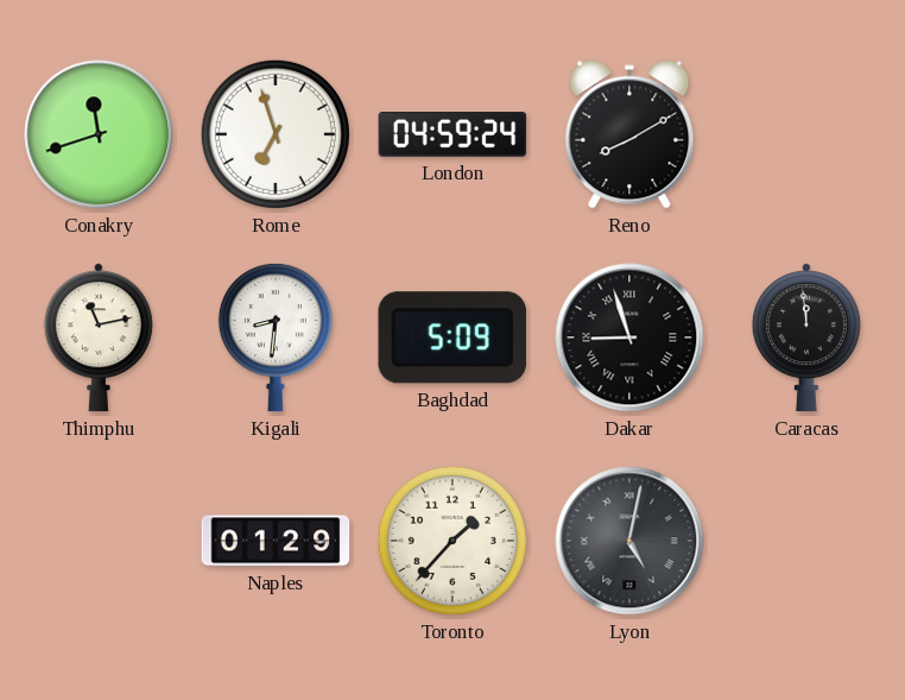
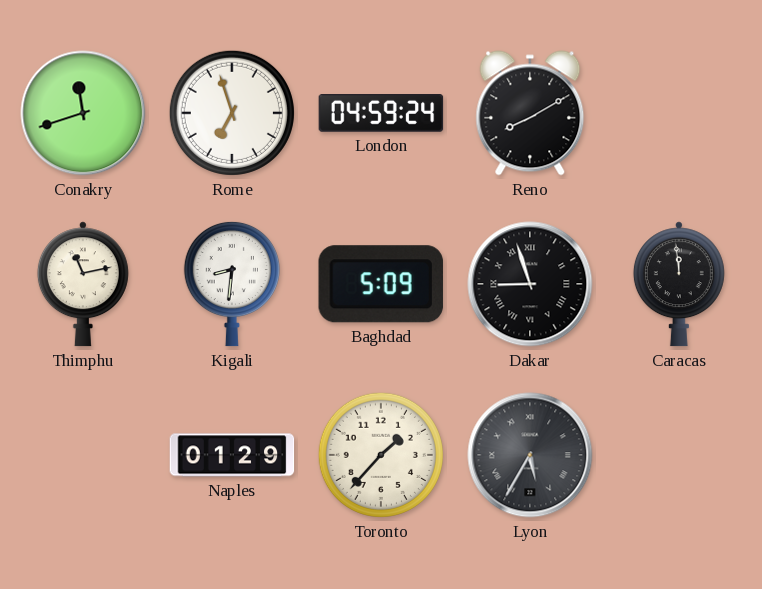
Lyon: 5:02 -> 5:35 (530, 455)
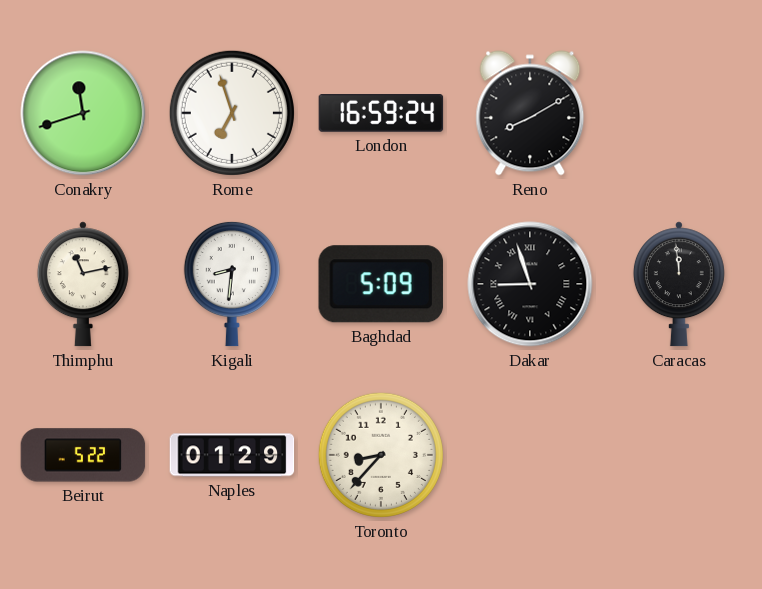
London: 04:59 -> 16:59 (381, 114)
Beirut: none -> 5:22 (83, 455)
Toronto: 1:37 -> 8:37 (381, 455)
Lyon: 5:35 -> none (530, 455)
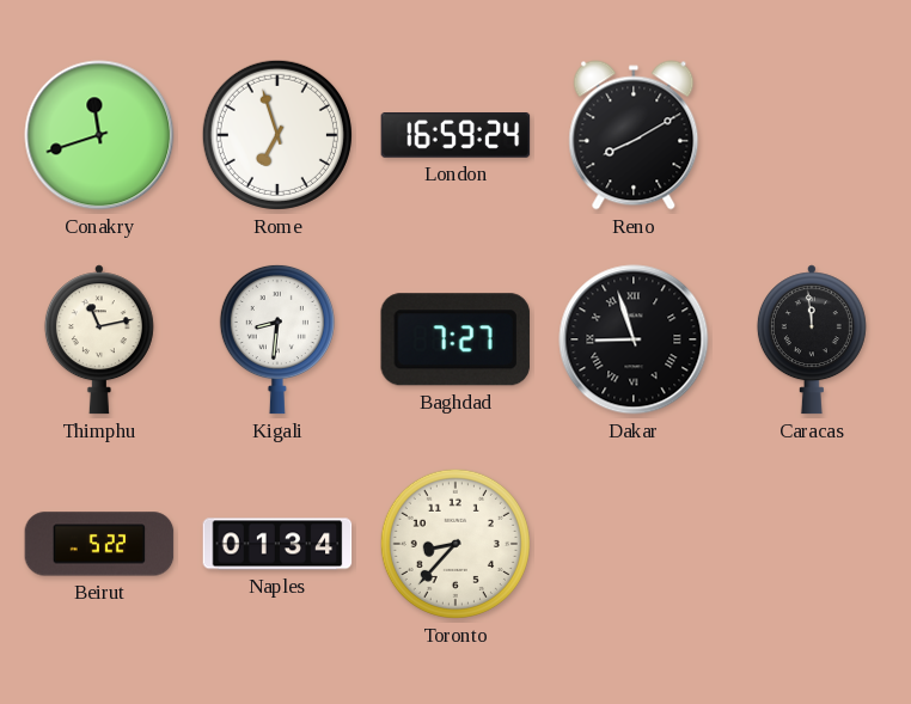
Baghdad: 5:09 -> 7:27 (455, 339)
Naples: 01:29 -> 01:34 (277, 544)
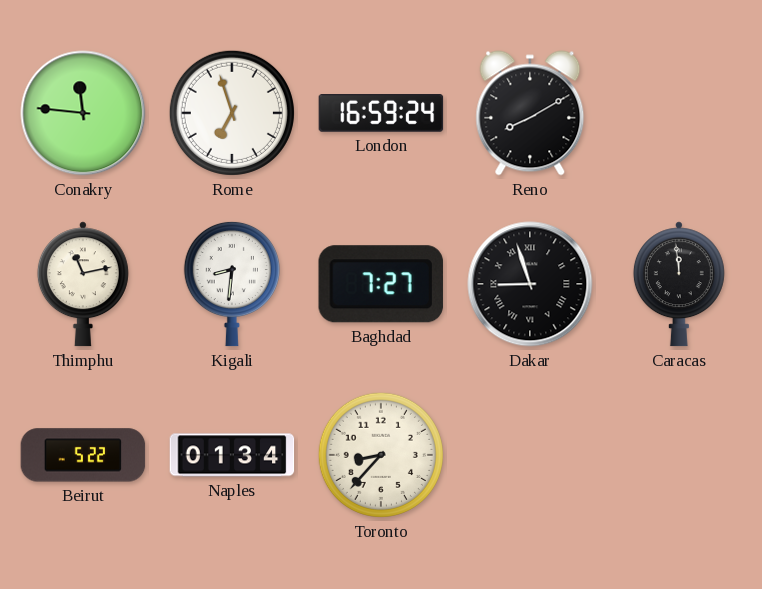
Conakry: 11:42 -> 11:46 (83, 113)
